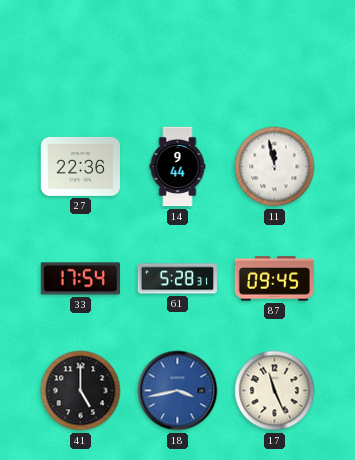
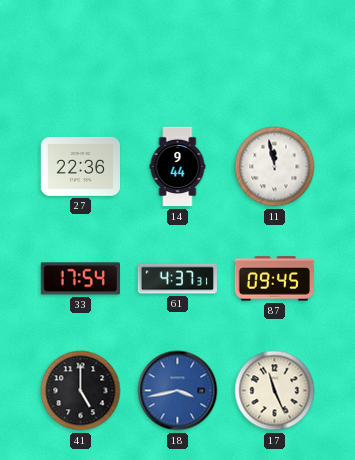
61: 5:28 -> 4:37 (177, 279)
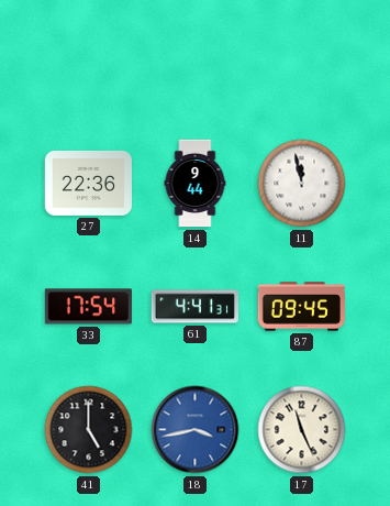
61: 4:37 -> 4:41 (194, 307)
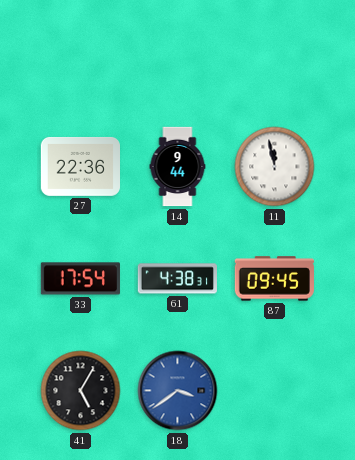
61: 4:41 -> 4:38 (177, 279)
41: 5:00 -> 5:05 (81, 391)
18: 3:43 -> 3:39 (178, 391)
17: 11:26 -> none (302, 430)
